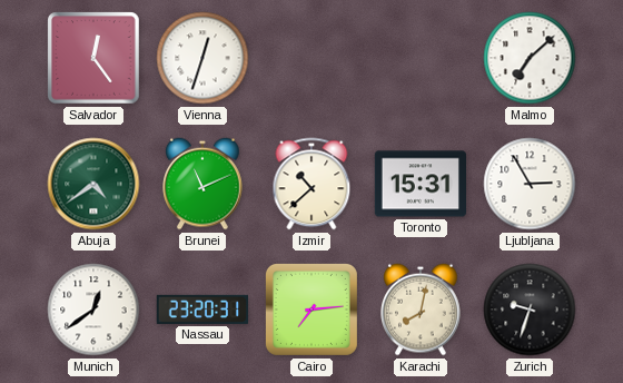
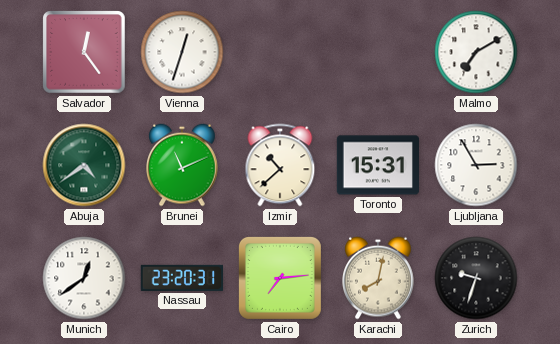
Malmo: 7:08 -> 7:10 (476, 52)
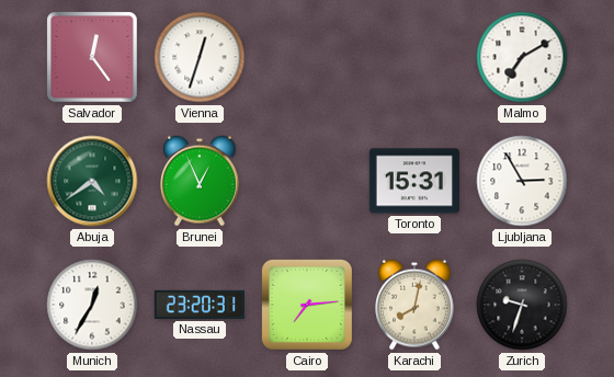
Brunei: 11:11 -> 12:56 (200, 181)
Izmir: 10:38 -> none (280, 165)
Munich: 12:39 -> 12:35 (92, 305)
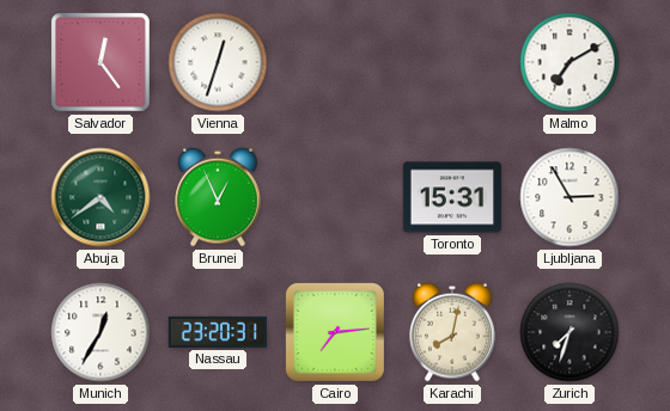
Zurich: 9:33 -> 7:33 (569, 332)
